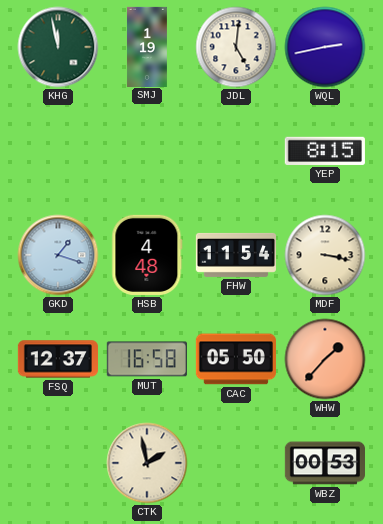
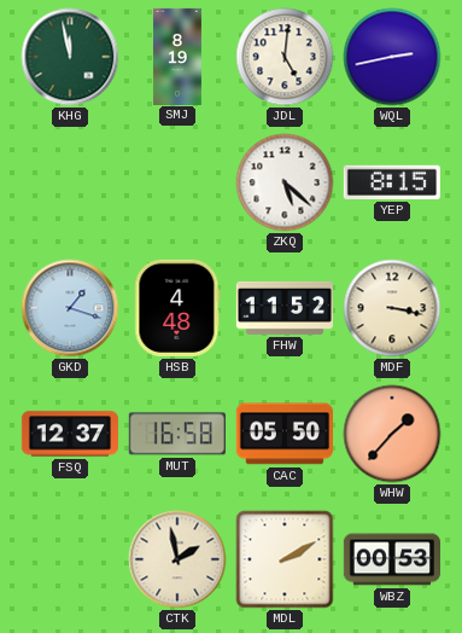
SMJ: 1:19 -> 8:19 (177, 56)
ZKQ: none -> 5:22 (285, 182)
FHW: 11:54 -> 11:52 (283, 308)
MDL: none -> 2:10 (285, 559)
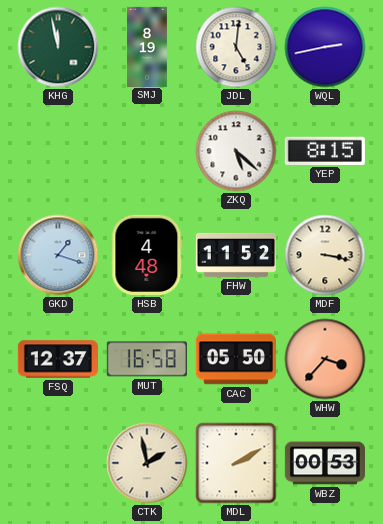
WHW: 1:37 -> 3:37 (325, 359)
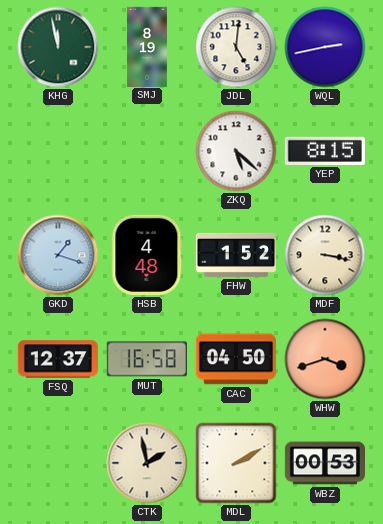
FHW: 11:52 -> 1:52 (235, 255)
CAC: 05:50 -> 04:50 (236, 359)
WHW: 3:37 -> 3:42 (325, 359)
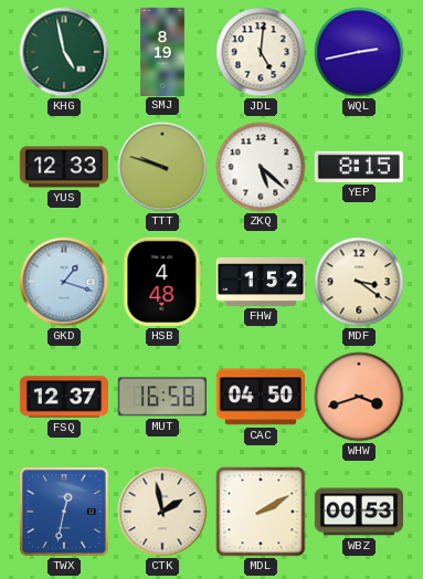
KHG: 11:58 -> 4:58 (64, 52)
YUS: none -> 12:33 (64, 167)
TTT: none -> 9:48 (162, 167)
MDF: 3:17 -> 3:21 (359, 282)
TWX: none -> 12:32 (65, 513)
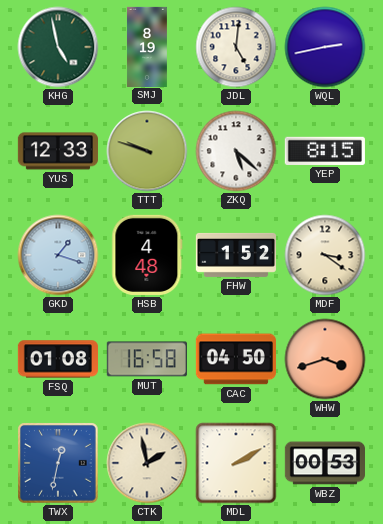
FSQ: 12:37 -> 01:08 (57, 359)
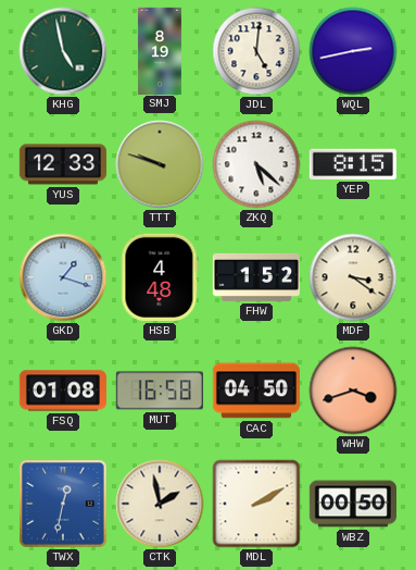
WBZ: 00:53 -> 00:50 (352, 504)
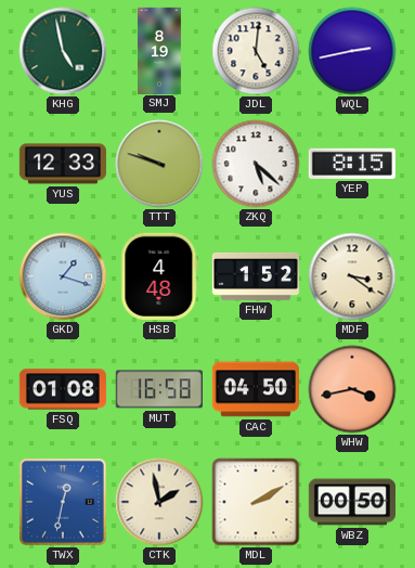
WHW: 3:42 -> 3:43 (352, 389)
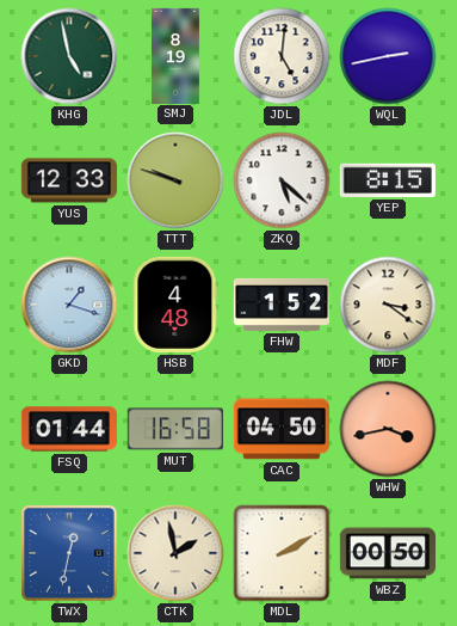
FSQ: 01:08 -> 01:44 (68, 429)
